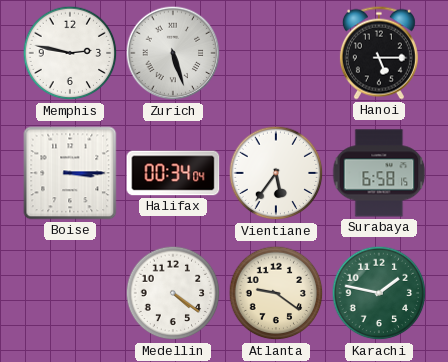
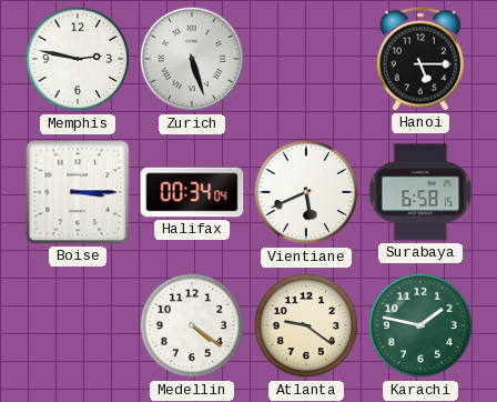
Vientiane: 5:36 -> 5:41 (306, 192)
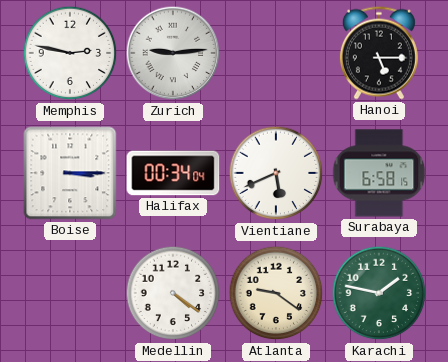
Zurich: 5:27 -> 9:14 (173, 53)
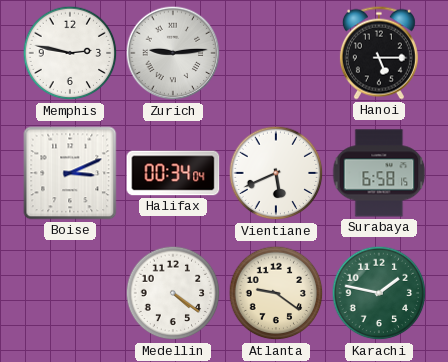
Boise: 3:15 -> 3:11 (70, 173)
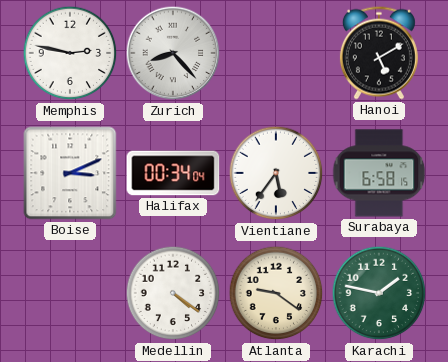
Zurich: 9:14 -> 8:23 (173, 53)
Hanoi: 5:15 -> 5:10 (379, 53)
Vientiane: 5:41 -> 5:36 (276, 173)
